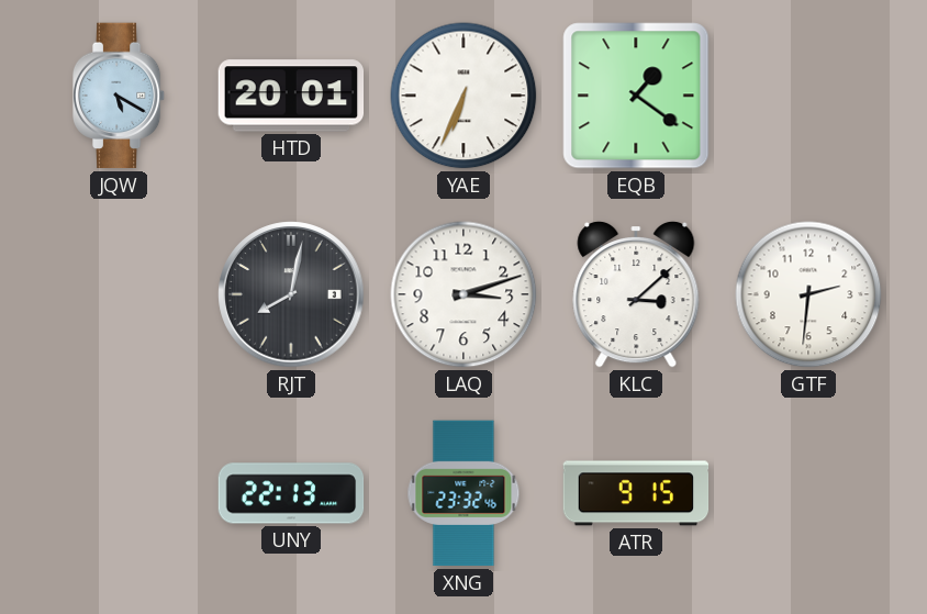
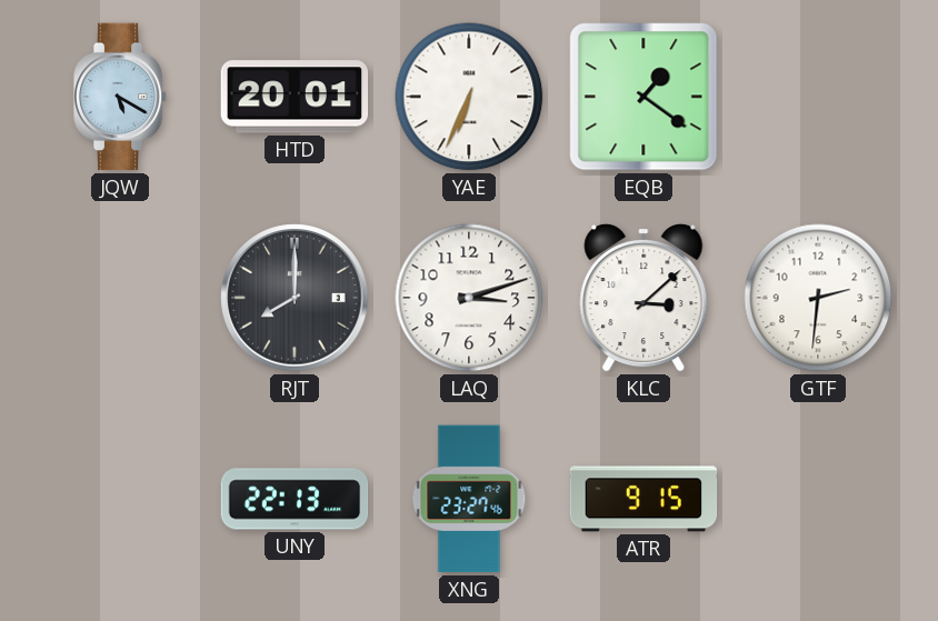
RJT: 8:02 -> 8:00 (295, 298)
XNG: 23:32 -> 23:27 (469, 499)
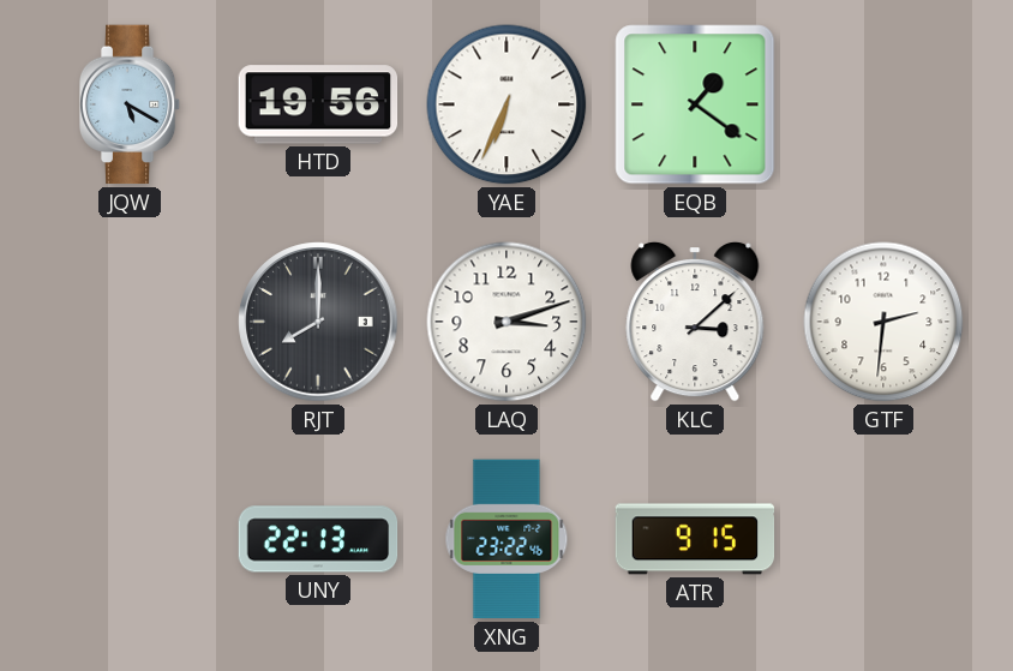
HTD: 20:01 -> 19:56 (318, 104)
XNG: 23:27 -> 23:22 (507, 539)
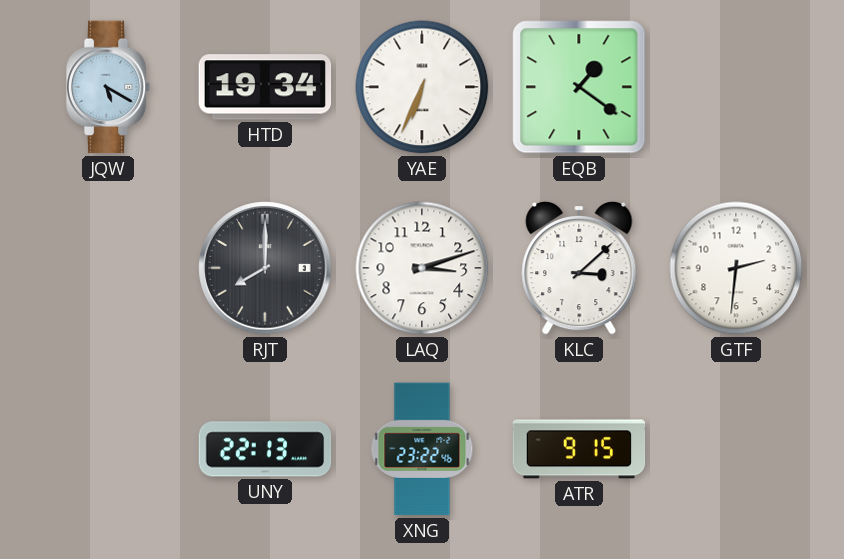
HTD: 19:56 -> 19:34 (265, 87)
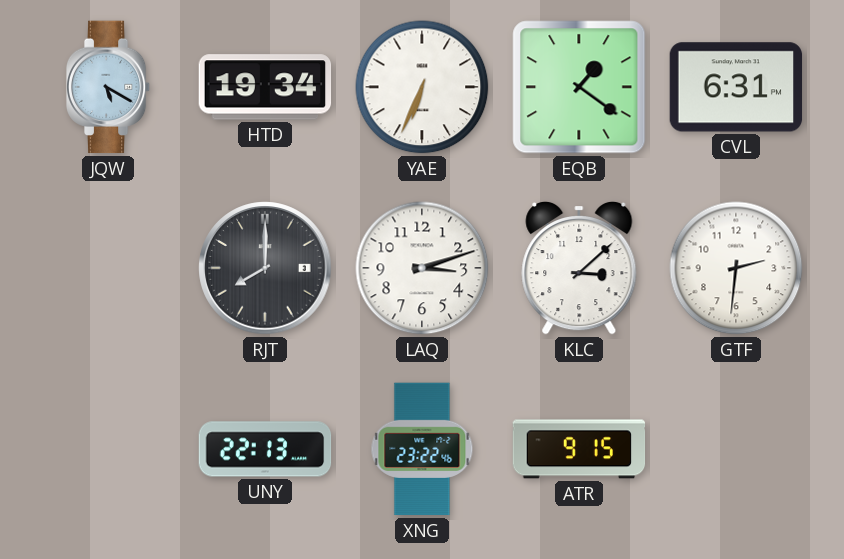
CVL: none -> 6:31 (736, 87)
